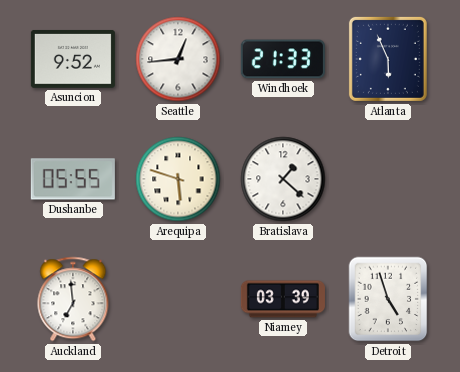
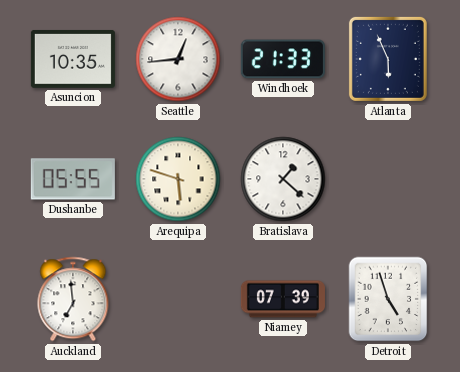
Asuncion: 9:52 -> 10:35 (73, 59)
Niamey: 03:39 -> 07:39 (283, 299)
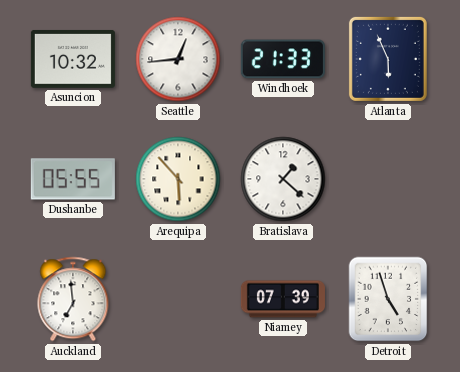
Asuncion: 10:35 -> 10:32 (73, 59)
Arequipa: 5:48 -> 5:53 (178, 179)
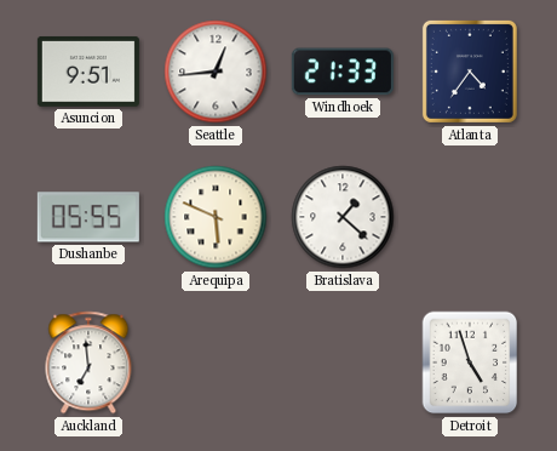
Asuncion: 10:32 -> 9:51 (88, 72)
Atlanta: 5:56 -> 4:36 (470, 72)
Arequipa: 5:53 -> 5:49 (216, 217)
Niamey: 07:39 -> none (283, 299)
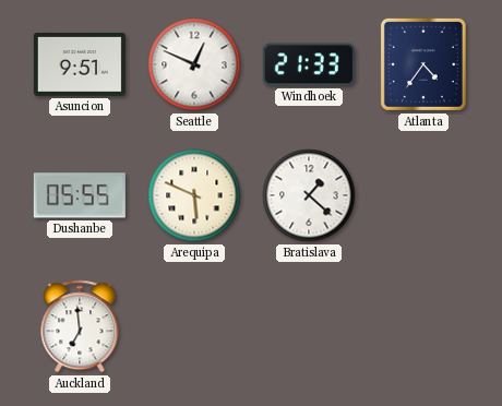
Seattle: 12:44 -> 12:49 (194, 64)
Detroit: 4:57 -> none (470, 362)
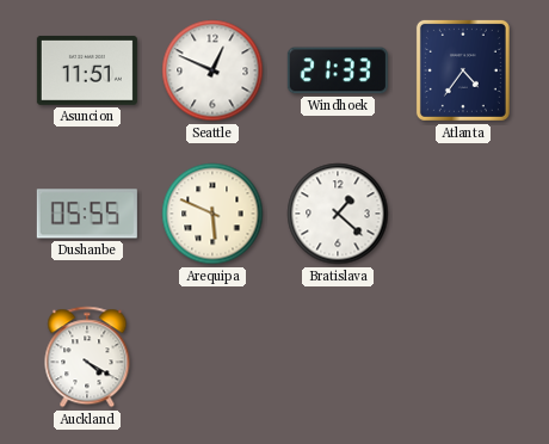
Asuncion: 9:51 -> 11:51 (87, 70)
Auckland: 6:59 -> 4:20 (87, 357)
